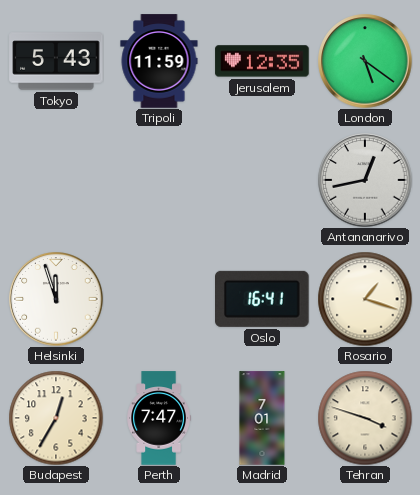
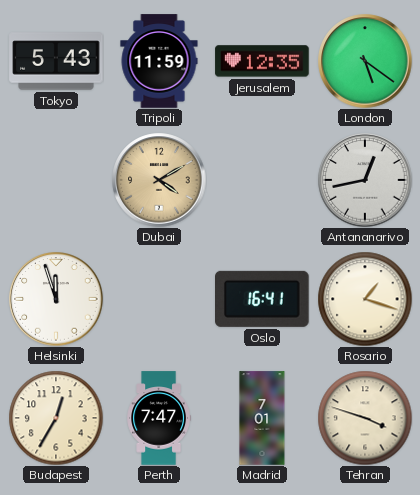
Dubai: none -> 4:10 (159, 180)
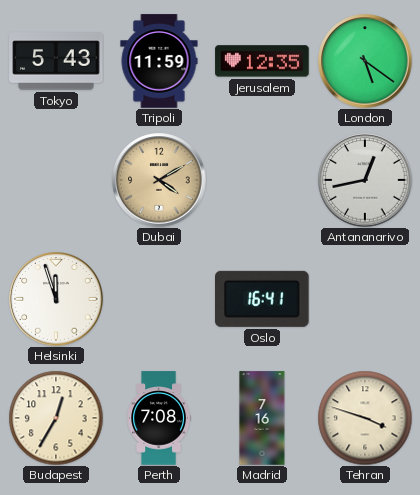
Rosario: 1:18 -> none (365, 299)
Perth: 7:47 -> 7:08 (158, 418)
Madrid: 7:01 -> 7:16 (262, 418)
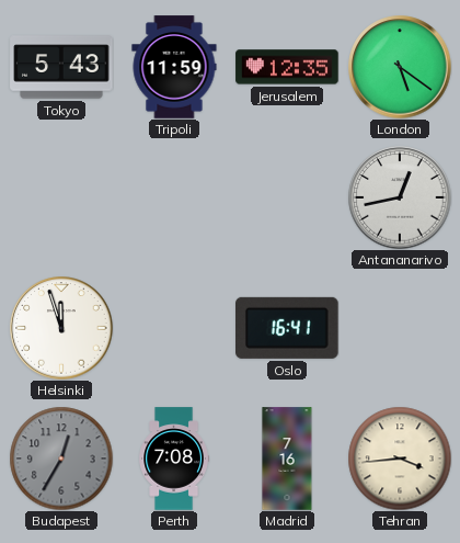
Dubai: 4:10 -> none (159, 180)
Budapest dial: cream -> grey (61, 459)
Tehran: 3:48 -> 3:44 (400, 459)
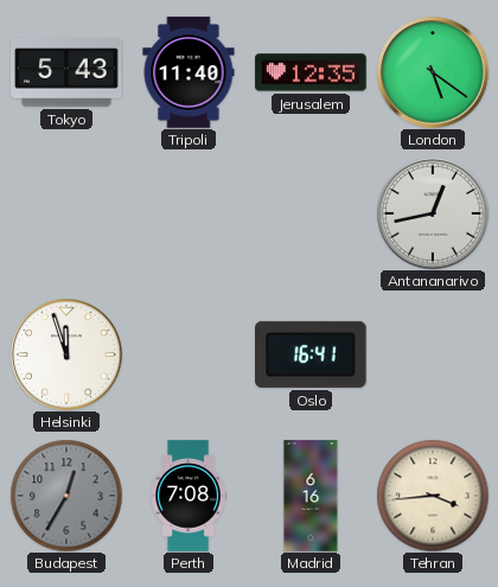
Tripoli: 11:59 -> 11:40 (189, 72)
Madrid: 7:16 -> 6:16 (311, 496)
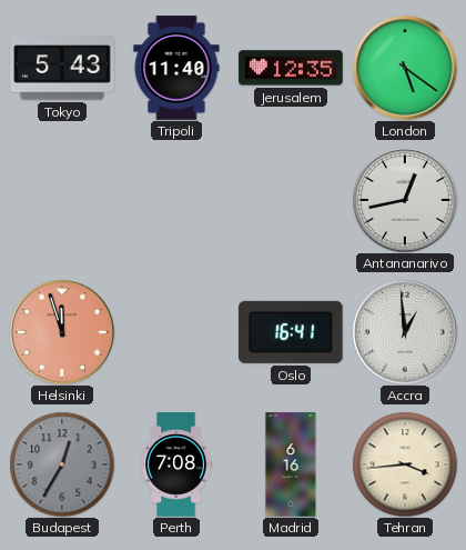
Helsinki dial: white -> salmon (62, 332)
Accra: none -> 12:59 (405, 332)
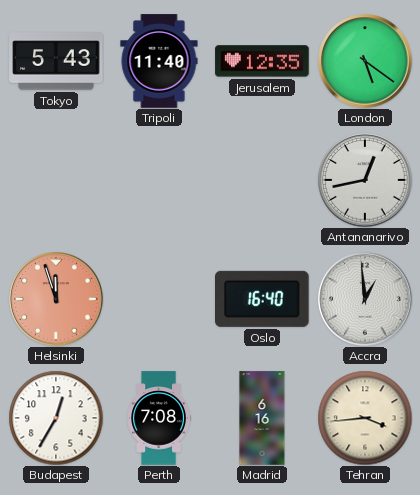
Oslo: 16:41 -> 16:40 (263, 299)
Budapest dial: grey -> white (56, 418)
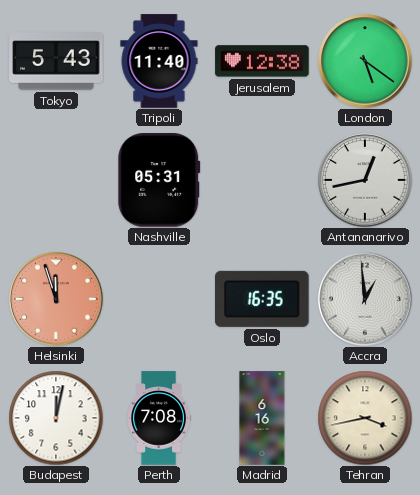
Jerusalem: 12:35 -> 12:38 (262, 61)
Nashville: none -> 05:31 (159, 180)
Oslo: 16:40 -> 16:35 (263, 299)
Budapest: 12:35 -> 12:02 (56, 418)
Tehran: 3:44 -> 3:43 (365, 418)
